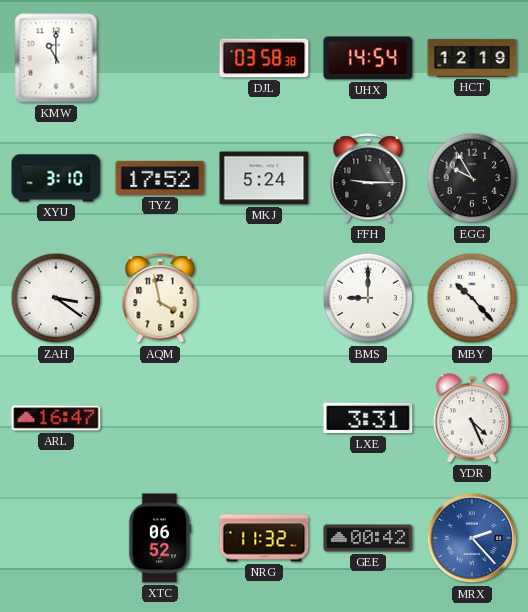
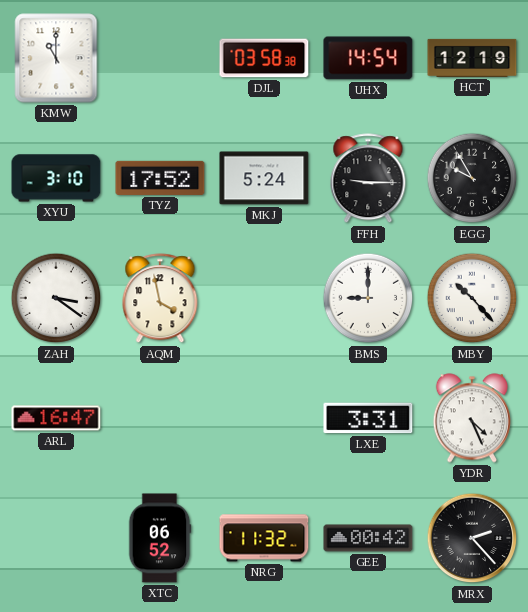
MRX dial: blue -> black (472, 538)
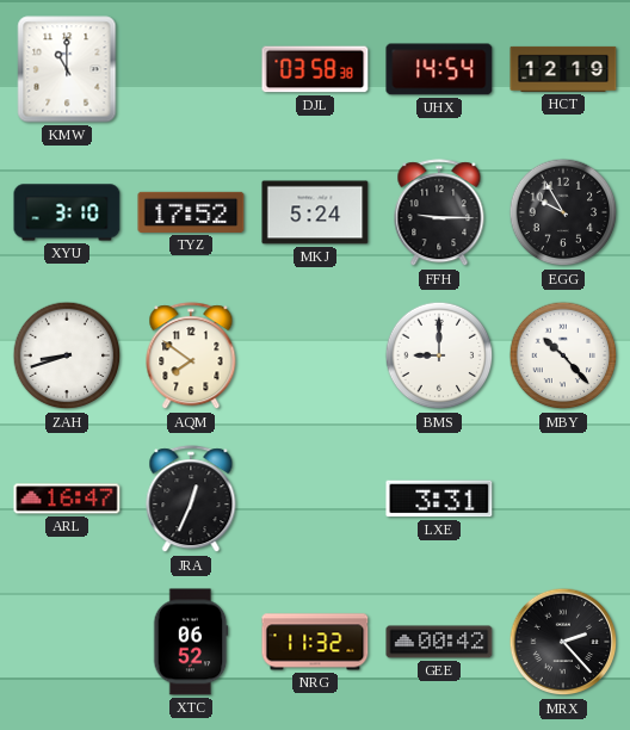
ZAH: 3:21 -> 8:42 (67, 355)
AQM: 3:58 -> 7:51 (191, 357)
JRA: none -> 12:34 (191, 500)
YDR: 4:26 -> none (472, 418)
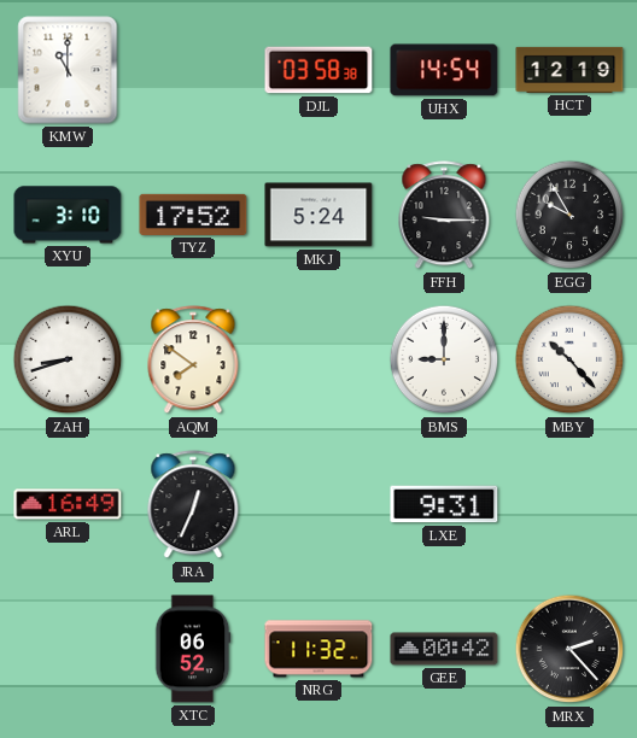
ARL: 16:47 -> 16:49 (68, 504)
LXE: 3:31 -> 9:31 (444, 504)
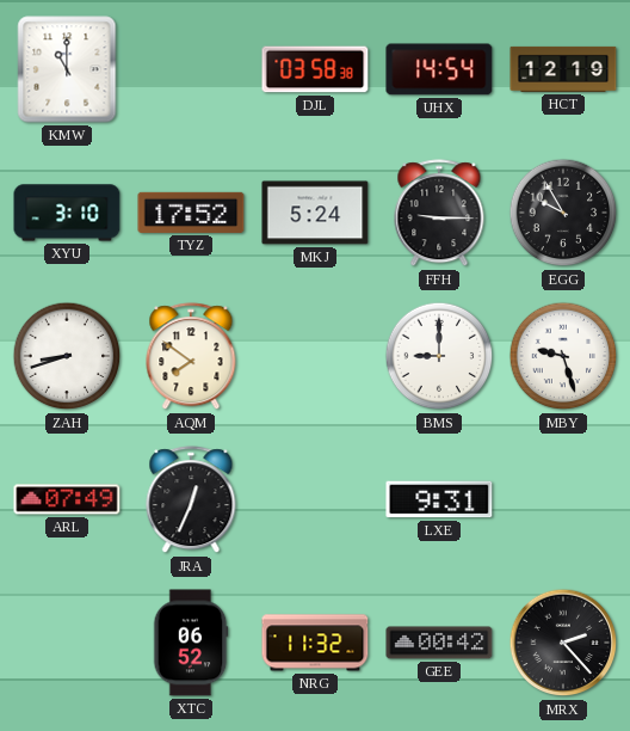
MBY: 10:23 -> 9:27 (563, 356)
ARL: 16:49 -> 07:49 (67, 499)
